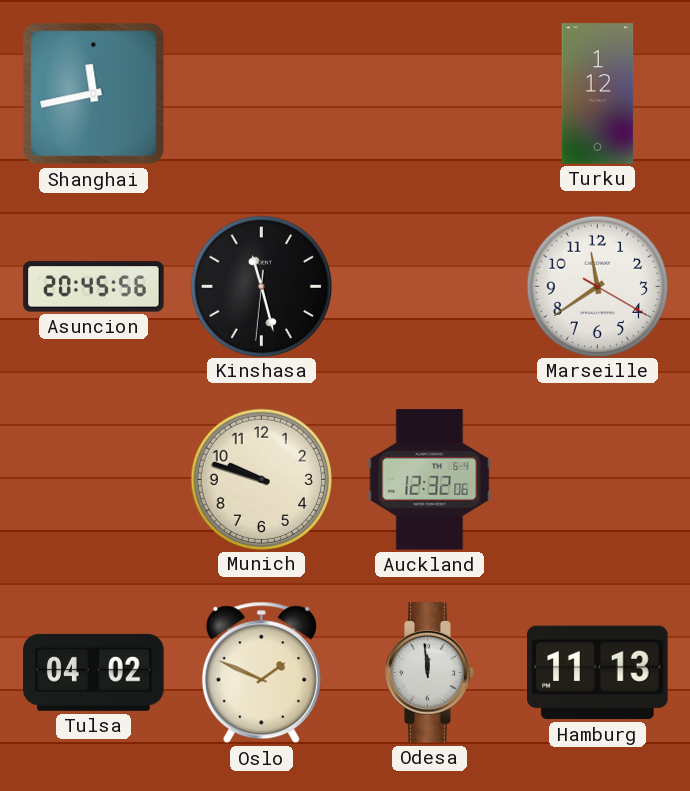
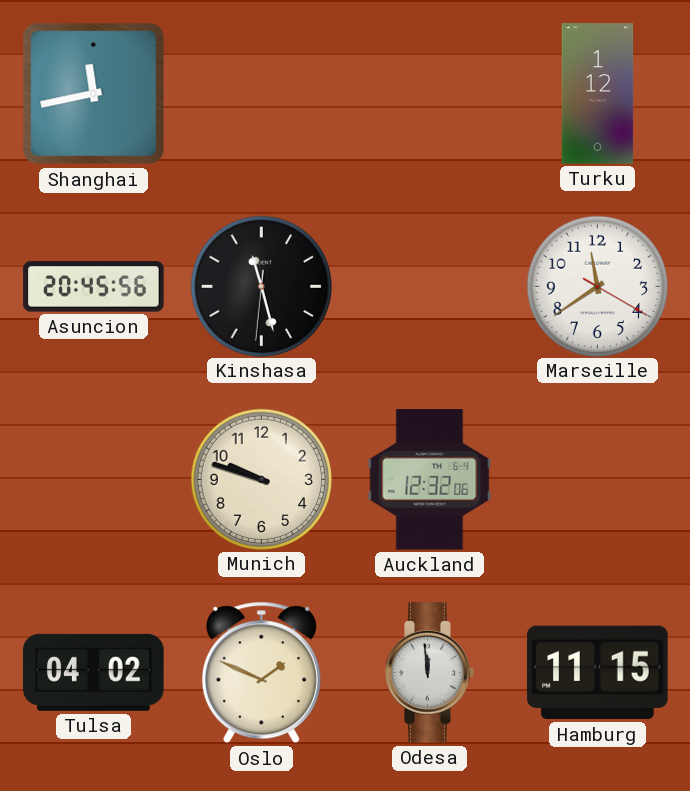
Hamburg: 11:13 -> 11:15 (598, 673)
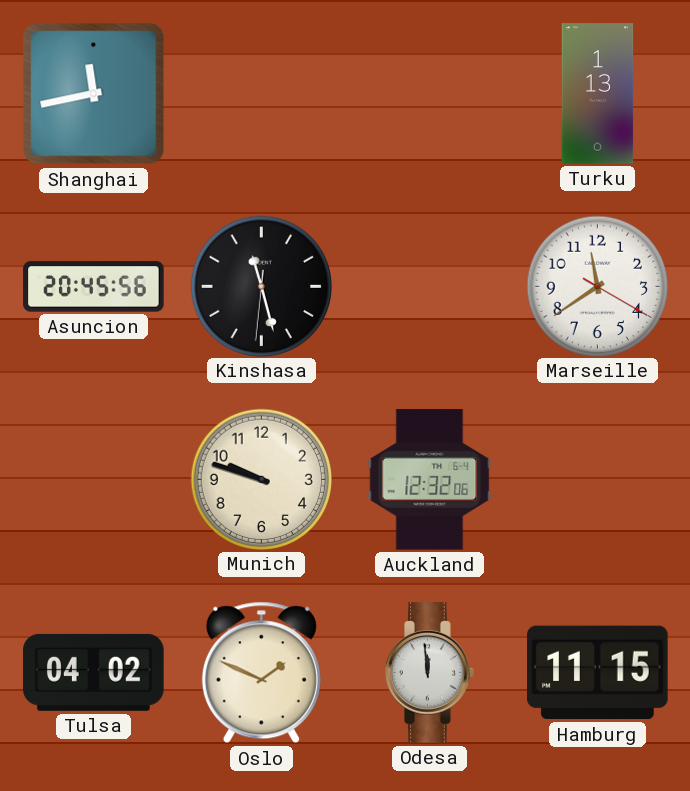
Turku: 1:12 -> 1:13 (598, 94)
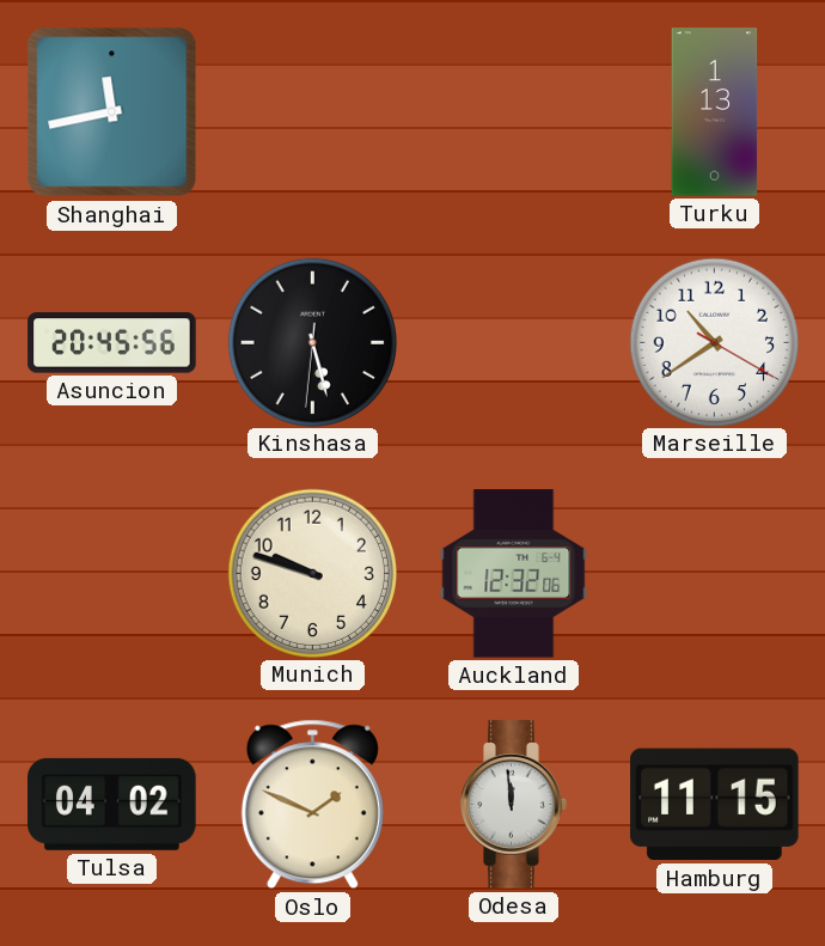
Kinshasa: 11:27 -> 5:27 (312, 342)
Marseille: 11:39 -> 10:39 (714, 342)
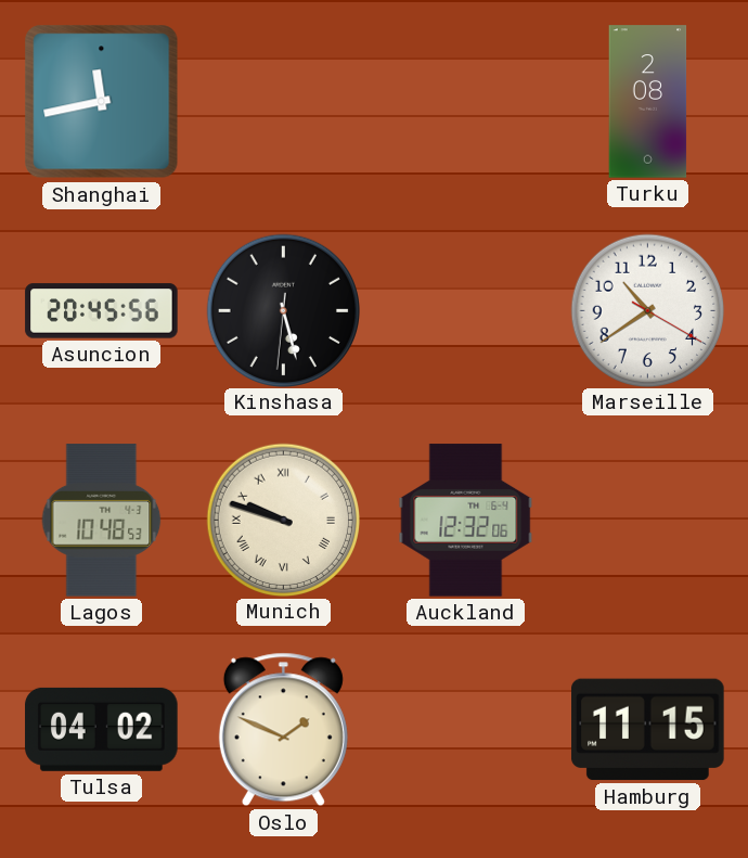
Turku: 1:13 -> 2:08 (648, 102)
Lagos: none -> 10:48 (102, 521)
Munich numerals: Arabic -> Roman (283, 520)
Odesa: 11:59 -> none (514, 805)
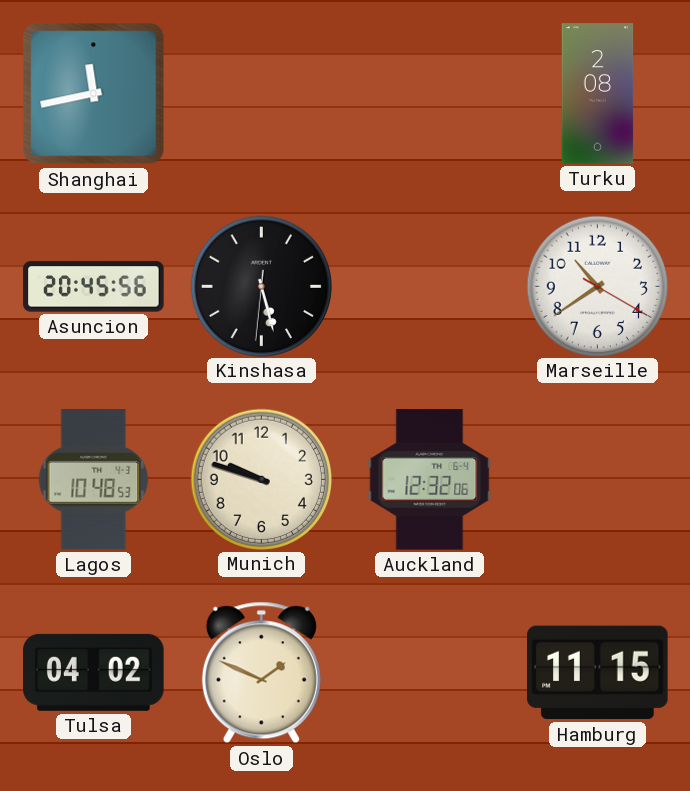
Munich numerals: Roman -> Arabic (261, 479)
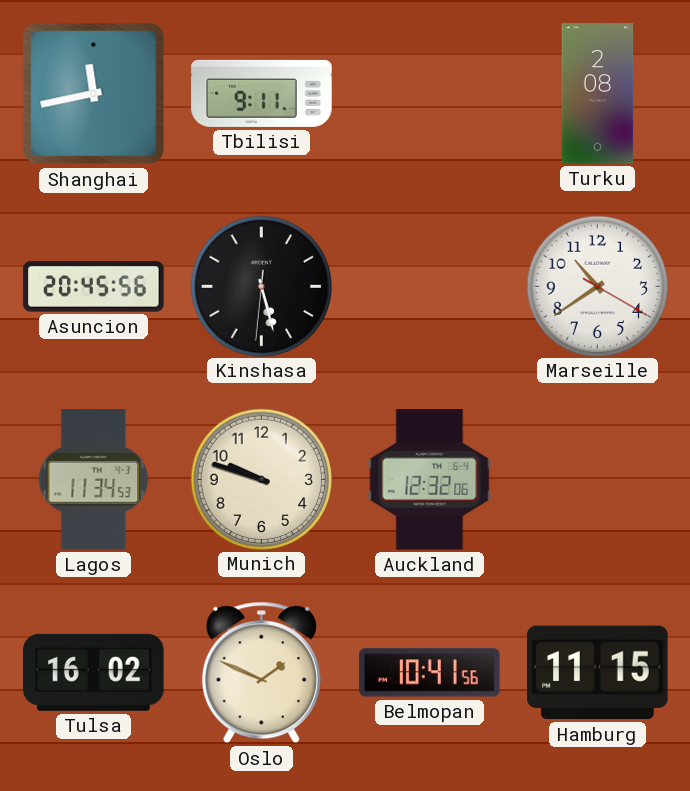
Tbilisi: none -> 9:11 (262, 93)
Lagos: 10:48 -> 11:34 (94, 480)
Tulsa: 04:02 -> 16:02 (94, 672)
Belmopan: none -> 10:41 (430, 673)
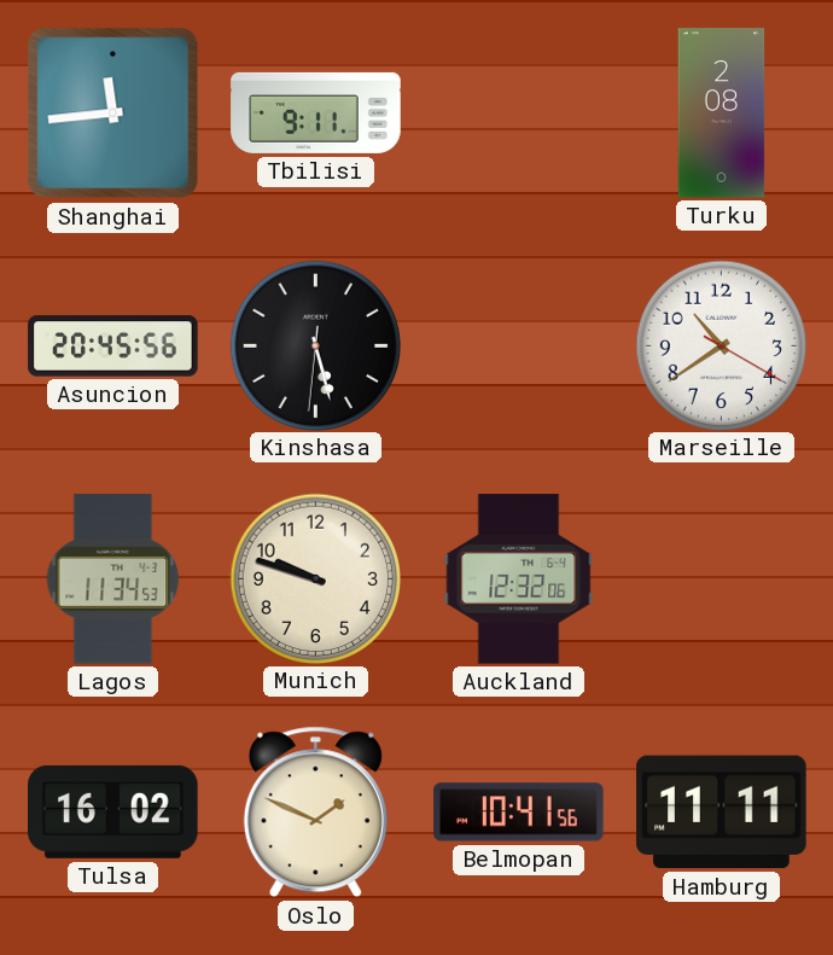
Shanghai: 11:43 -> 11:44 (113, 113)
Hamburg: 11:15 -> 11:11 (722, 813)
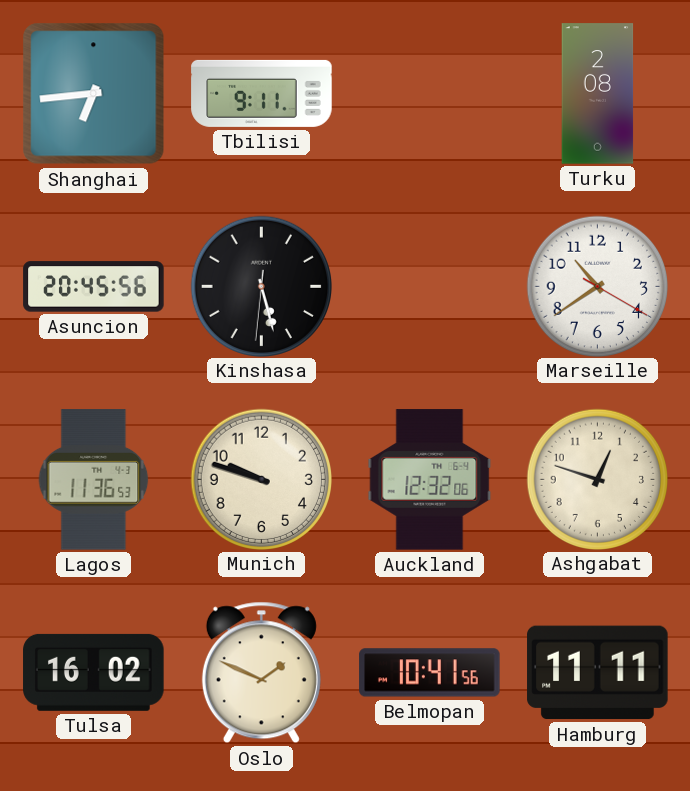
Shanghai: 11:44 -> 6:44 (94, 94)
Lagos: 11:34 -> 11:36 (94, 480)
Ashgabat: none -> 12:48 (597, 479)
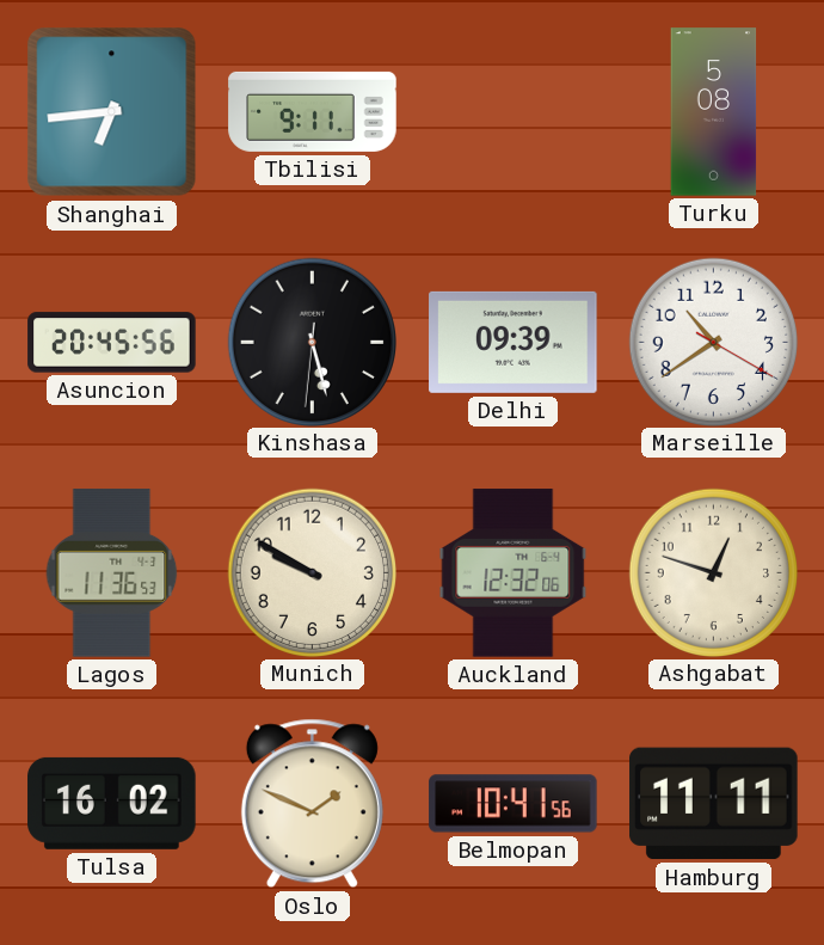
Turku: 2:08 -> 5:08 (714, 112)
Delhi: none -> 09:39 (514, 342)
Munich: 9:48 -> 9:50 (312, 572)
